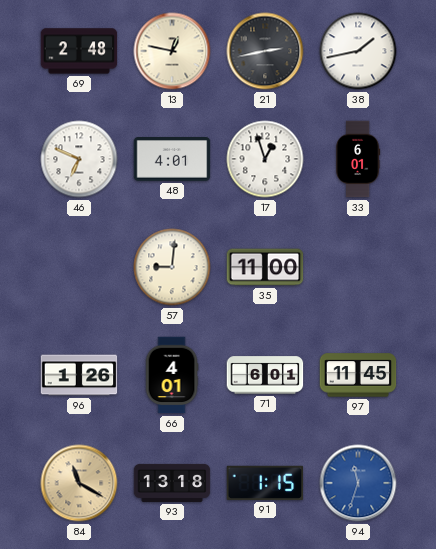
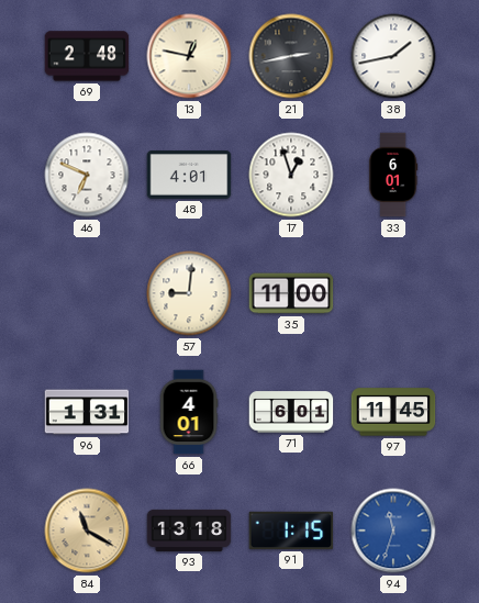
96: 1:26 -> 1:31 (87, 412)
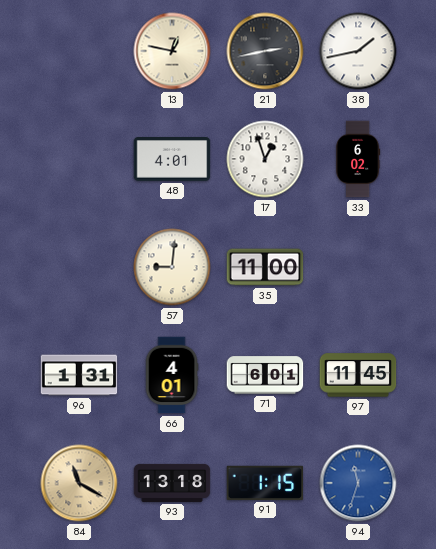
69: 2:48 -> none (87, 56)
46: 6:49 -> none (87, 175)
33: 6:01 -> 6:02 (358, 159)
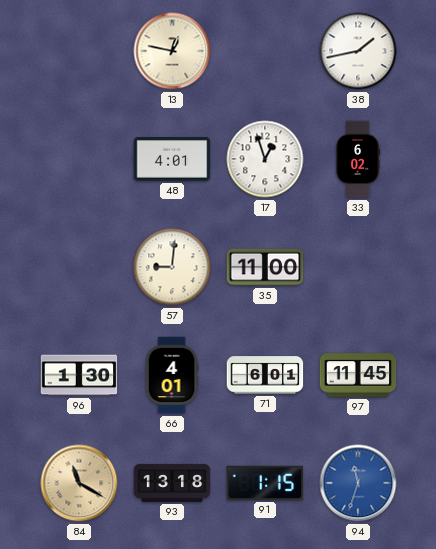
21: 2:43 -> none (265, 51)
96: 1:31 -> 1:30 (79, 375)
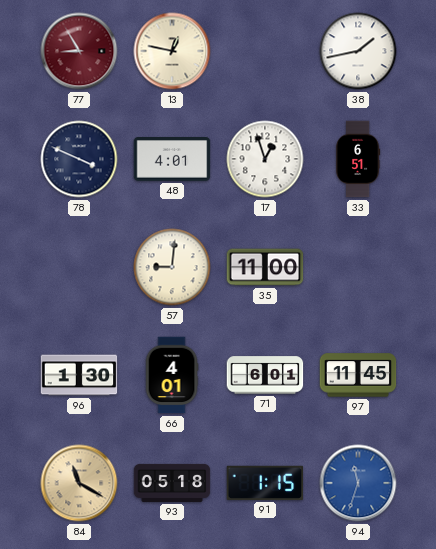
77: none -> 8:55 (79, 51)
78: none -> 3:49 (79, 159)
33: 6:02 -> 6:51 (358, 159)
93: 13:18 -> 05:18 (172, 483)
